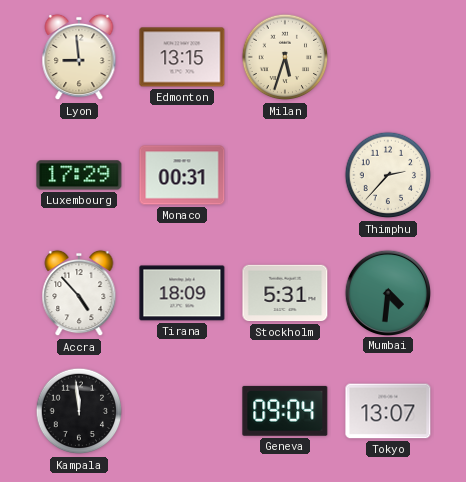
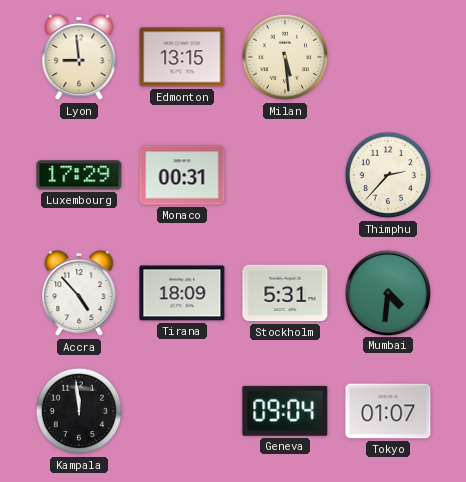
Milan: 5:33 -> 5:29 (285, 57)
Tokyo: 13:07 -> 01:07 (388, 411)
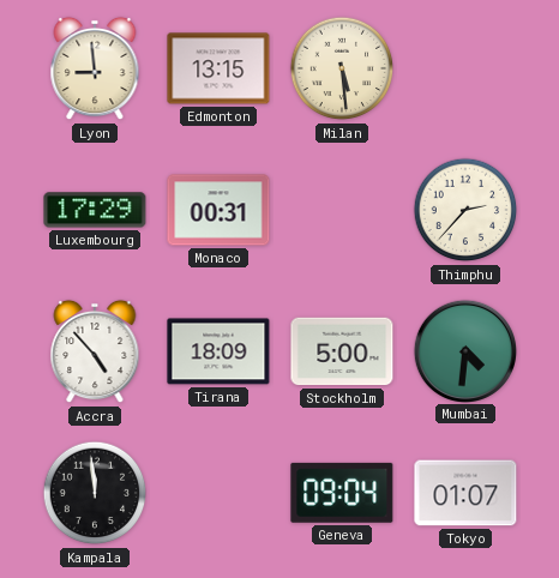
Stockholm: 5:31 -> 5:00 (342, 351)
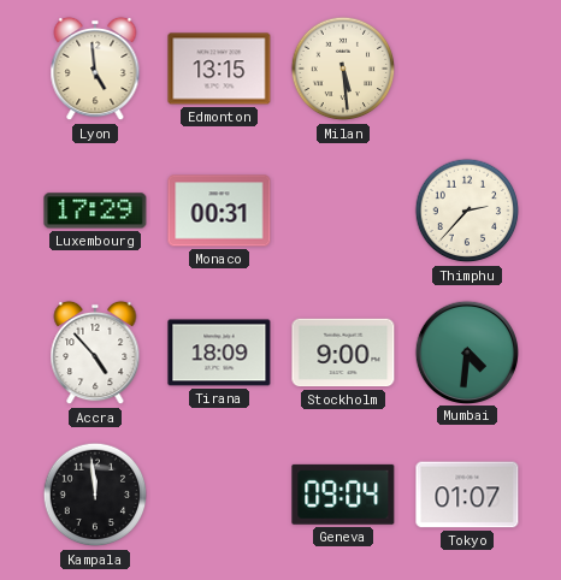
Lyon: 8:59 -> 4:59 (95, 69)
Stockholm: 5:00 -> 9:00 (343, 353)
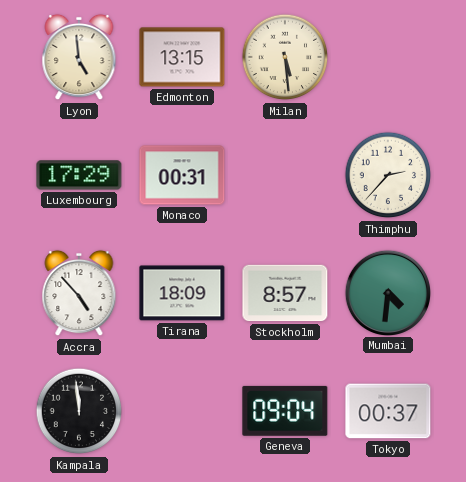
Stockholm: 9:00 -> 8:57 (285, 293)
Tokyo: 01:07 -> 00:37 (388, 411)
